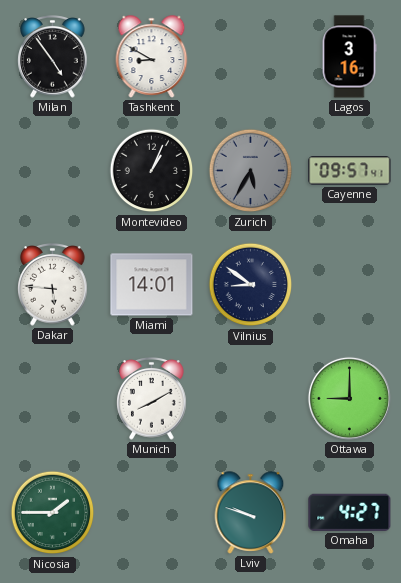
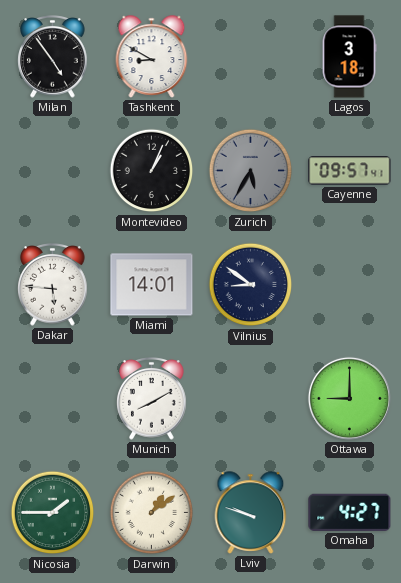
Lagos: 3:16 -> 3:18 (349, 57)
Darwin: none -> 1:09 (152, 513)
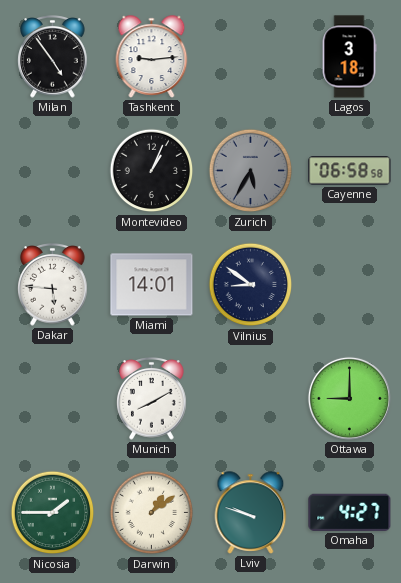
Tashkent: 8:50 -> 9:14 (152, 57)
Cayenne: 09:57 -> 06:58 (350, 171)
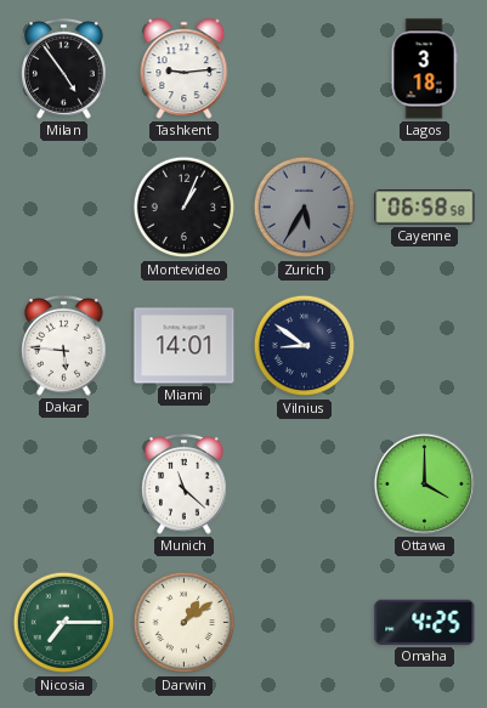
Munich: 8:10 -> 11:22 (185, 485)
Ottawa: 9:00 -> 4:00 (424, 483)
Nicosia: 1:45 -> 7:15 (64, 623)
Lviv: 9:48 -> none (251, 513)
Omaha: 4:27 -> 4:25 (425, 622)
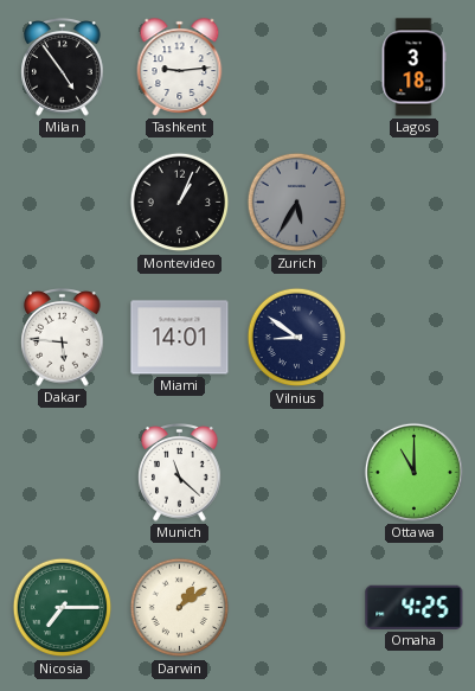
Cayenne: 06:58 -> none (425, 208)
Ottawa: 4:00 -> 11:00 (413, 472)
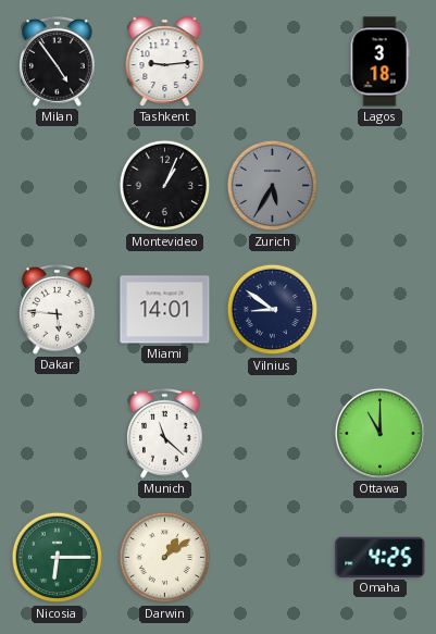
Nicosia: 7:15 -> 6:15 (58, 558)
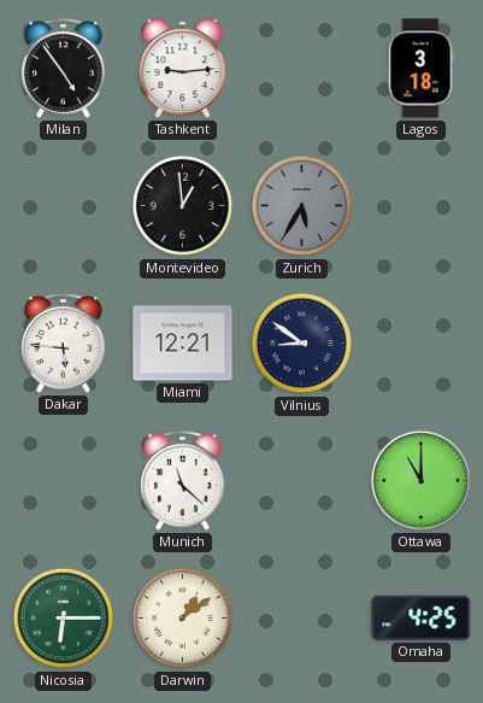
Montevideo: 1:04 -> 12:59 (183, 206)
Miami: 14:01 -> 12:21 (183, 344)
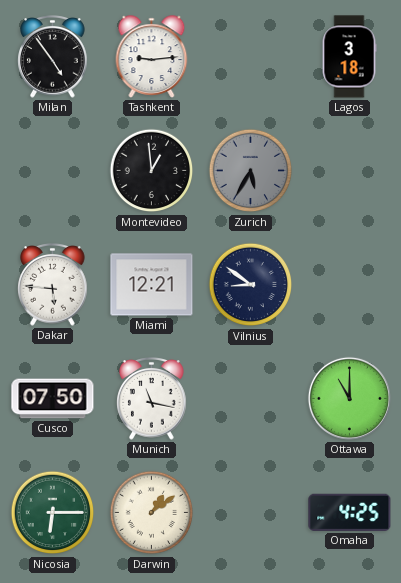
Cusco: none -> 07:50 (53, 399)
Munich: 11:22 -> 11:17 (152, 399)
